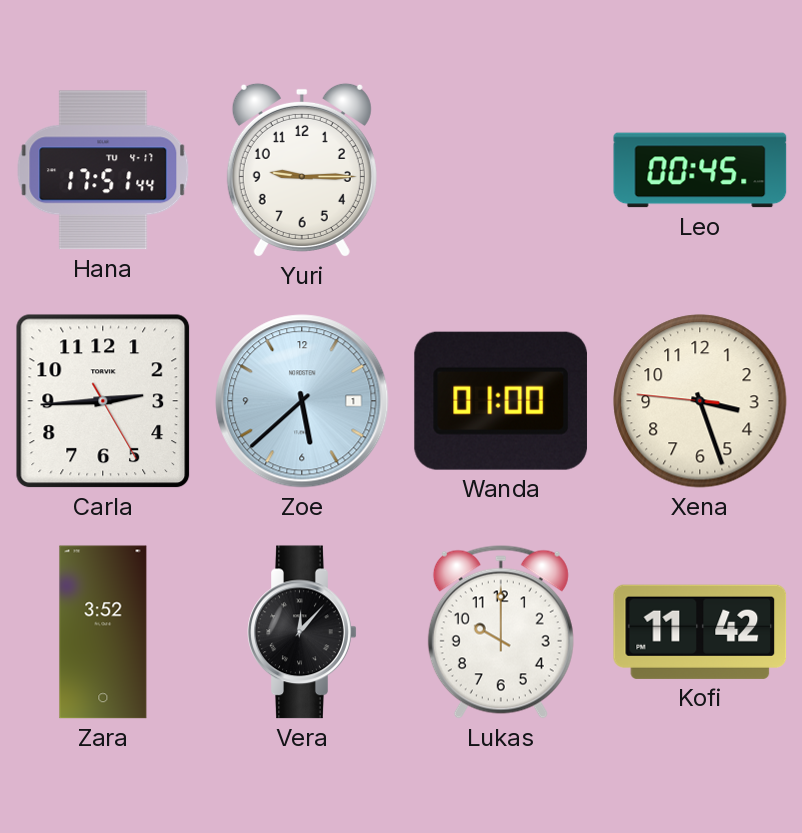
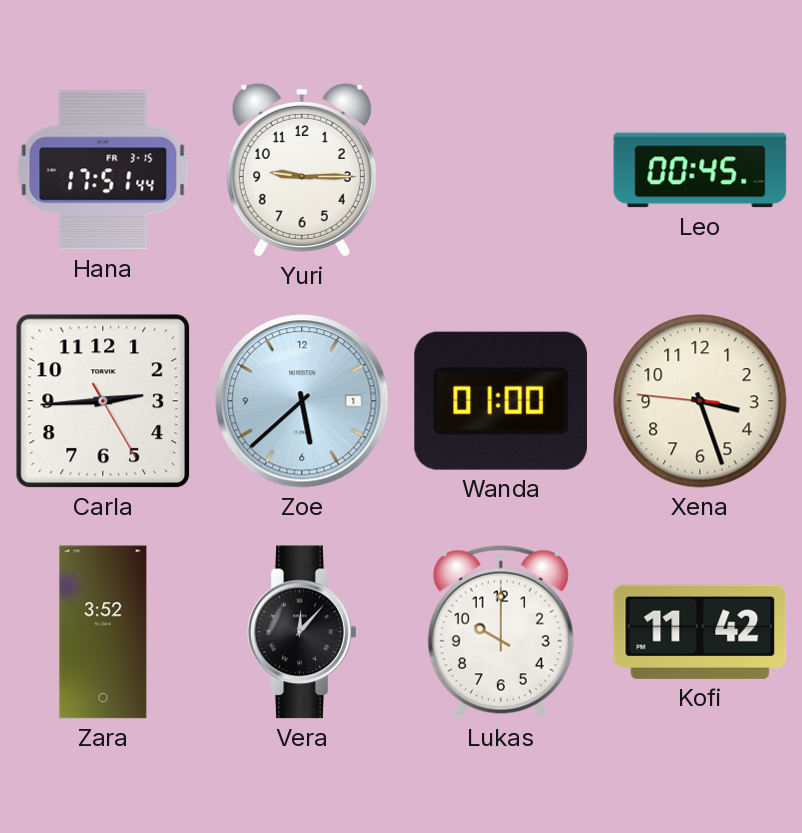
Hana date: TU 4-17 -> FR 3-15 (103, 170)
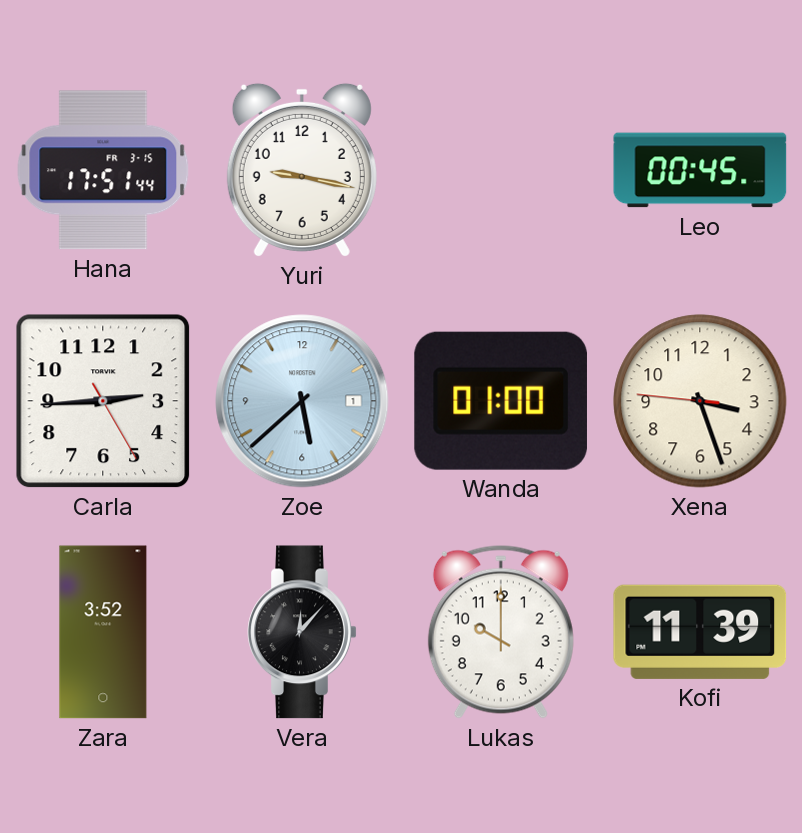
Yuri: 9:15 -> 9:17 (302, 170)
Kofi: 11:42 -> 11:39 (700, 632)
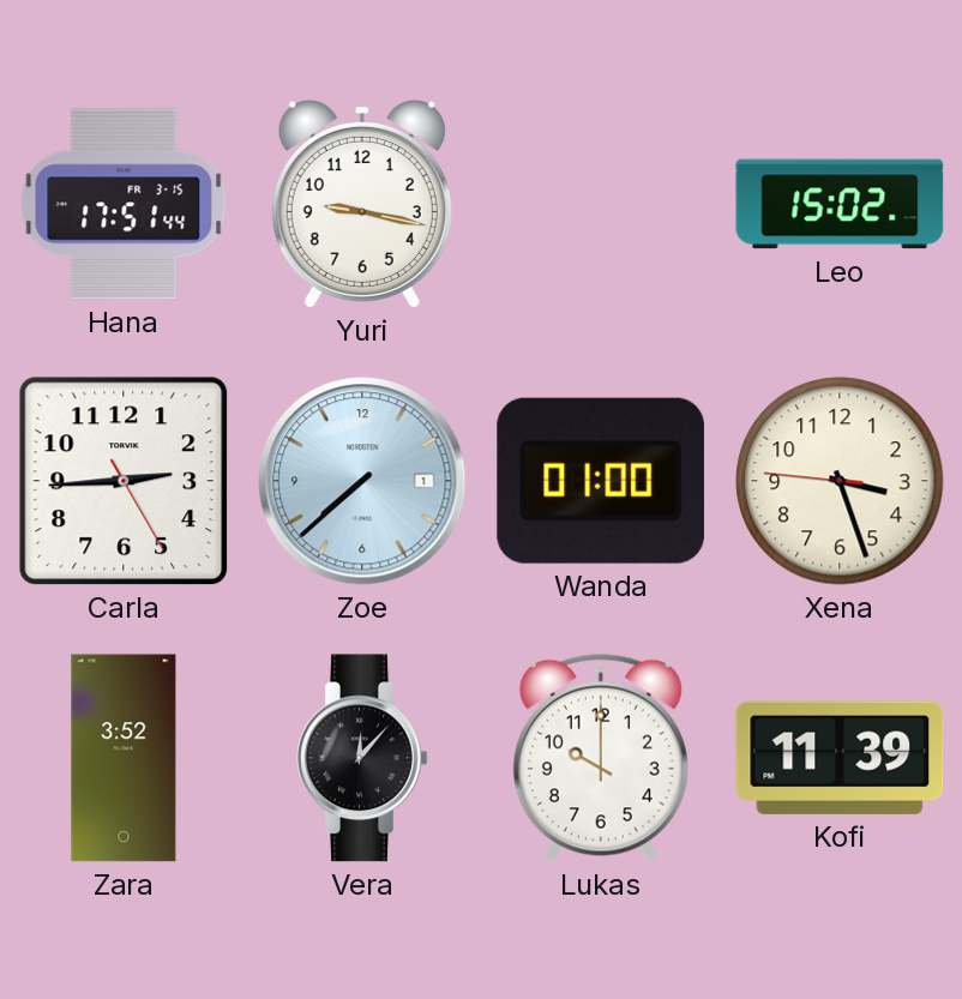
Leo: 00:45 -> 15:02 (840, 204)
Zoe: 5:38 -> 7:38 (362, 481)
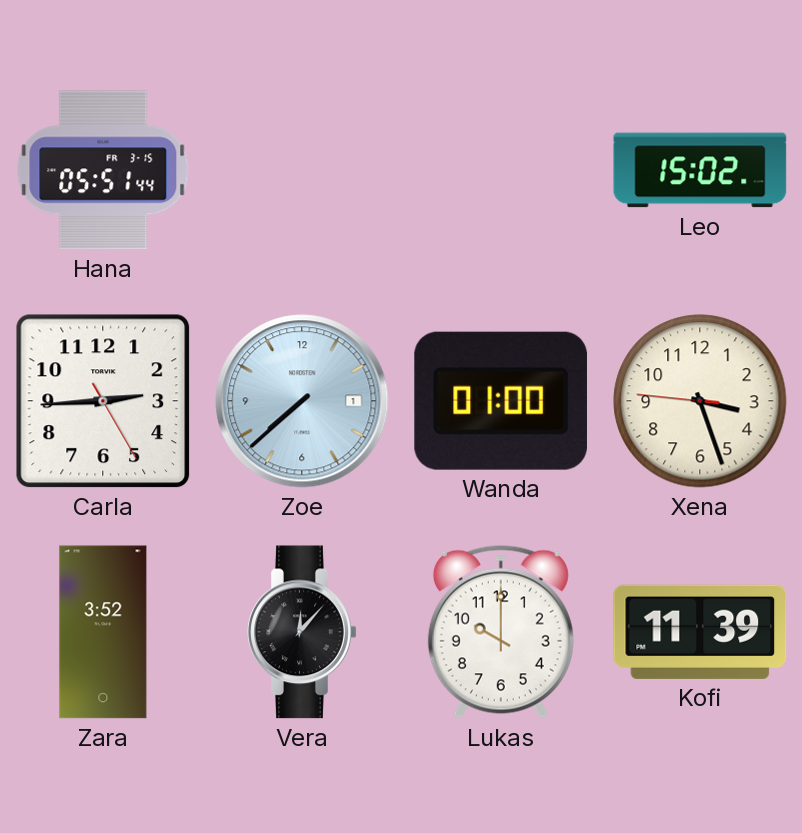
Hana: 17:51 -> 05:51 (103, 170)
Yuri: 9:17 -> none (362, 204)
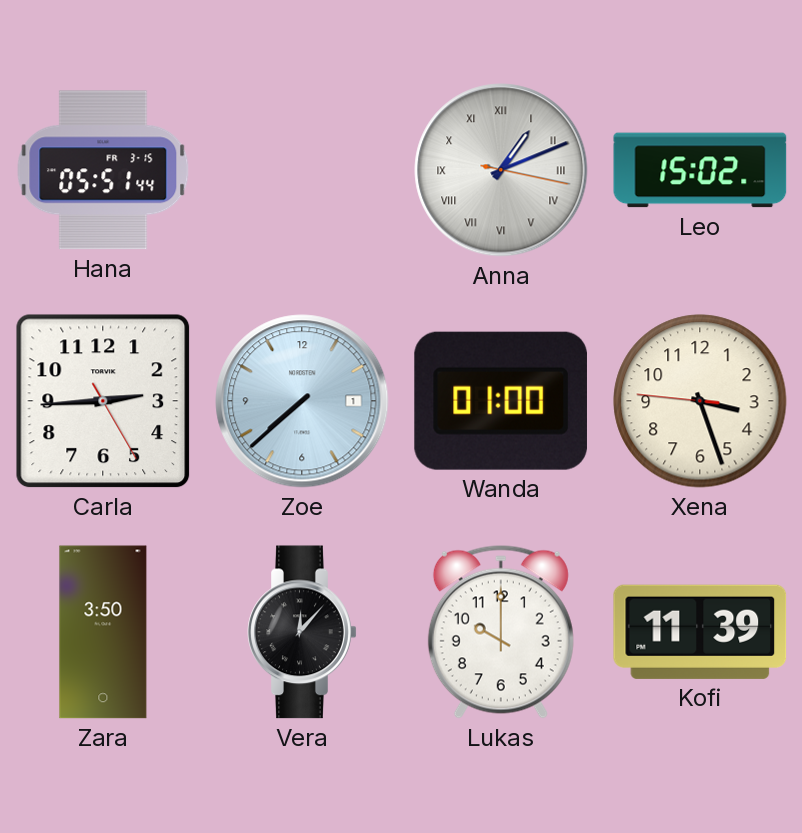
Anna: none -> 1:11 (501, 170)
Zara: 3:52 -> 3:50 (103, 632)
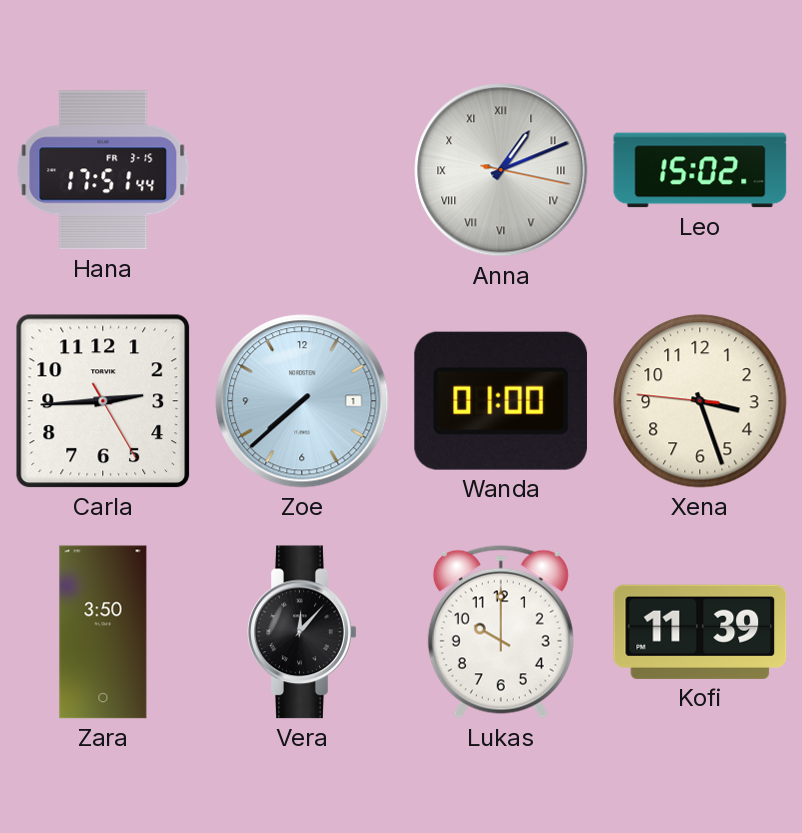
Hana: 05:51 -> 17:51 (103, 170)
